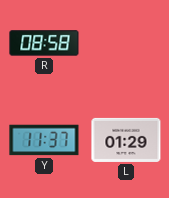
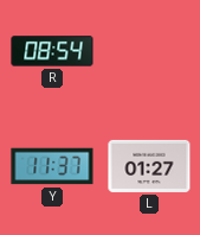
R: 08:58 -> 08:54 (52, 51)
L: 01:29 -> 01:27 (149, 166)
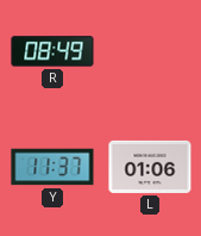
R: 08:54 -> 08:49 (52, 51)
L: 01:27 -> 01:06 (150, 167)
